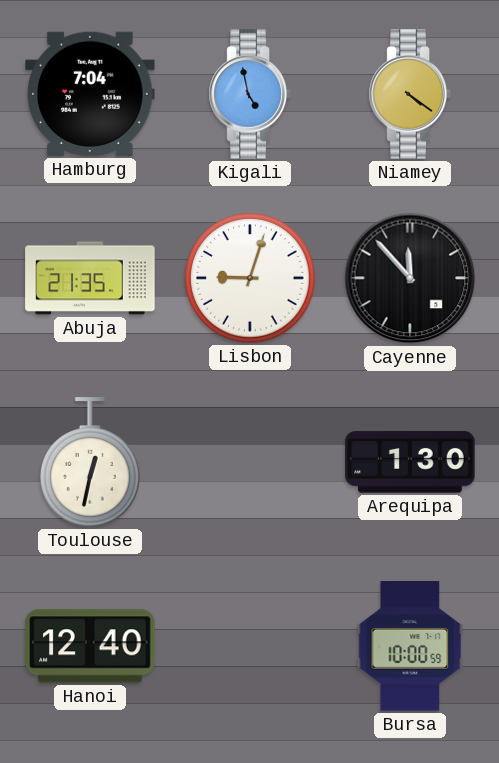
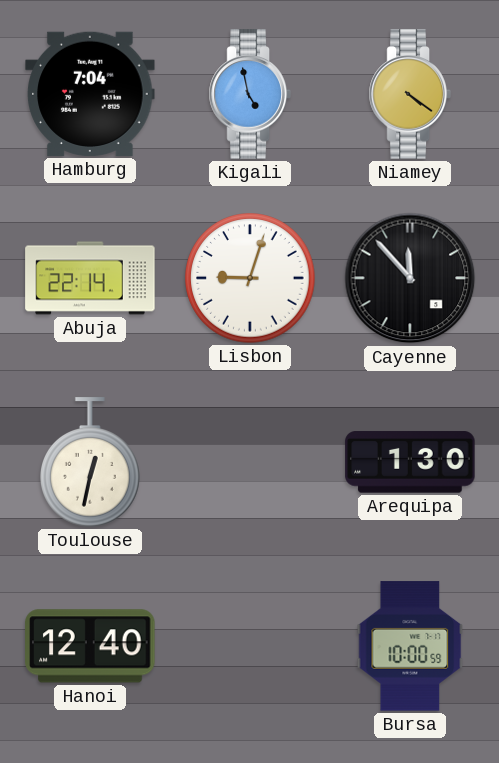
Abuja: 21:35 -> 22:14 (90, 278)
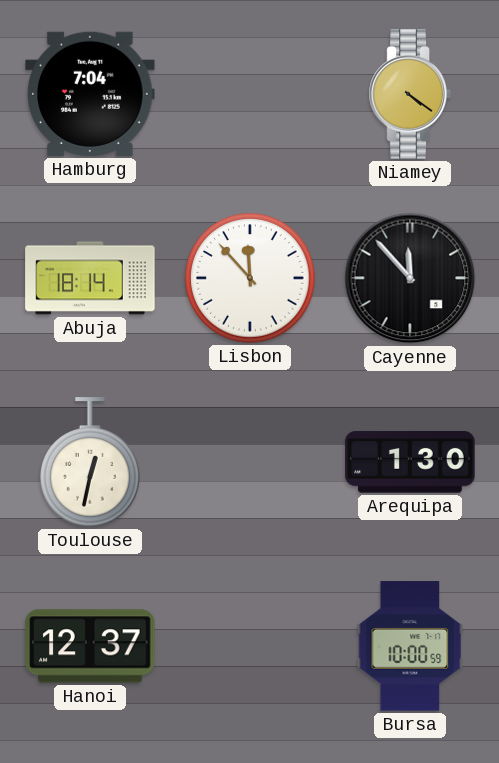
Kigali: 4:58 -> none (250, 94)
Abuja: 22:14 -> 18:14 (90, 278)
Lisbon: 9:03 -> 11:53 (250, 278)
Hanoi: 12:40 -> 12:37 (90, 646)
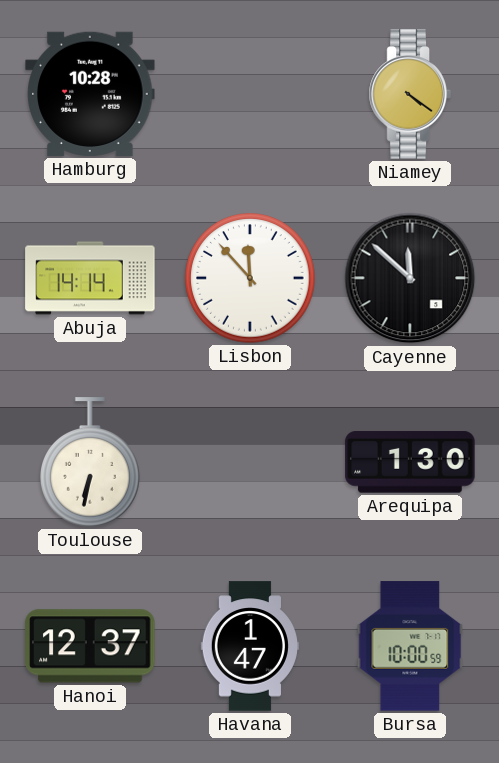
Hamburg: 7:04 -> 10:28 (90, 94)
Abuja: 18:14 -> 14:14 (90, 278)
Cayenne: 11:53 -> 11:52 (410, 278)
Toulouse: 12:32 -> 6:32 (91, 462)
Havana: none -> 1:47 (249, 646)
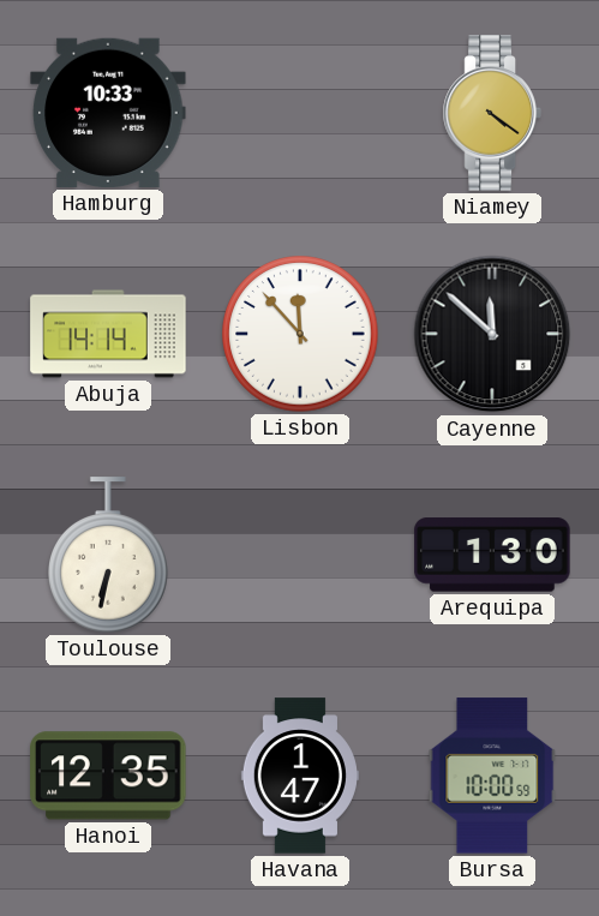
Hamburg: 10:28 -> 10:33 (108, 113)
Hanoi: 12:37 -> 12:35 (108, 776)
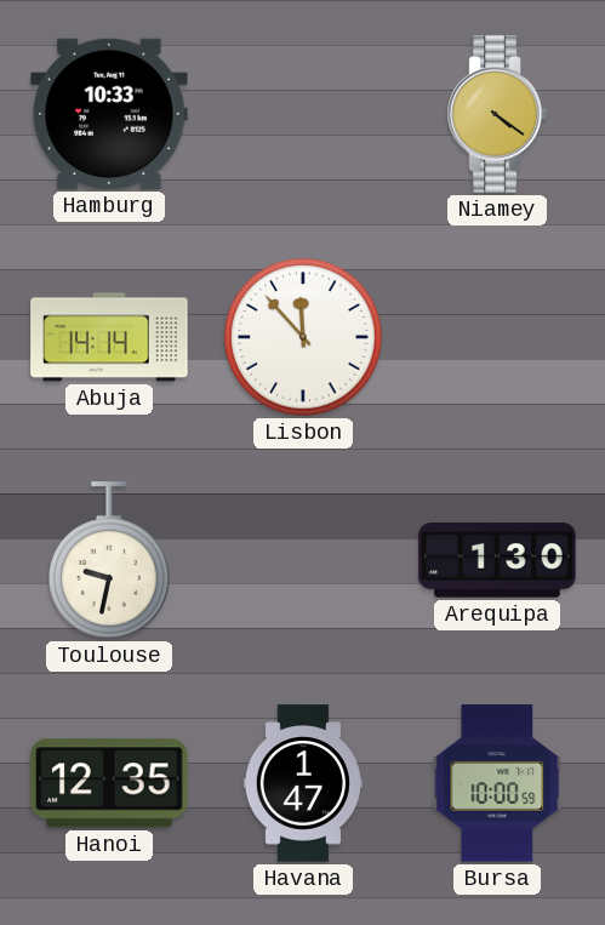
Cayenne: 11:52 -> none (492, 334)
Toulouse: 6:32 -> 9:32 (110, 560)
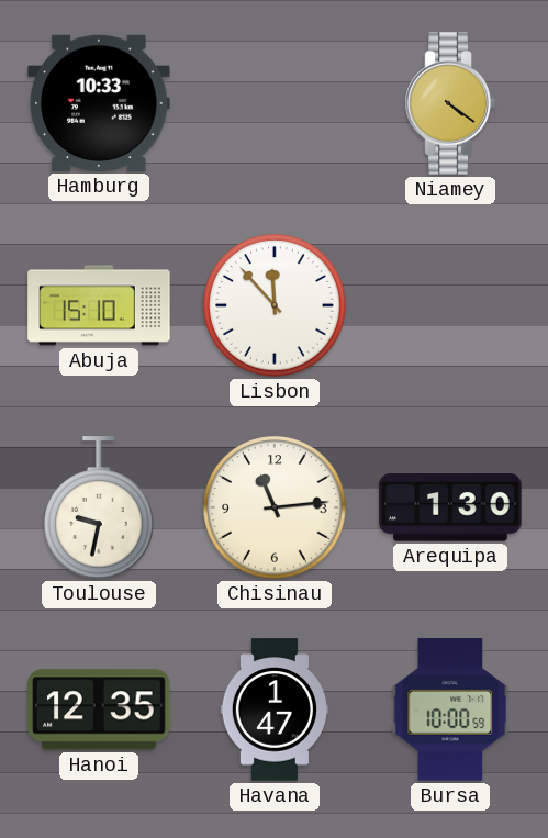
Abuja: 14:14 -> 15:10 (99, 305)
Chisinau: none -> 11:14 (275, 507)
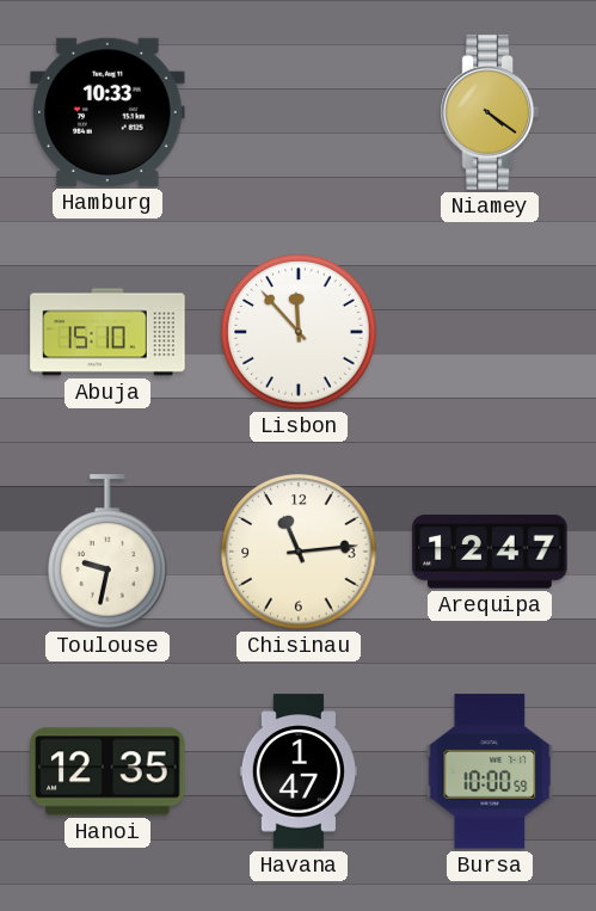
Arequipa: 1:30 -> 12:47 (490, 552)
